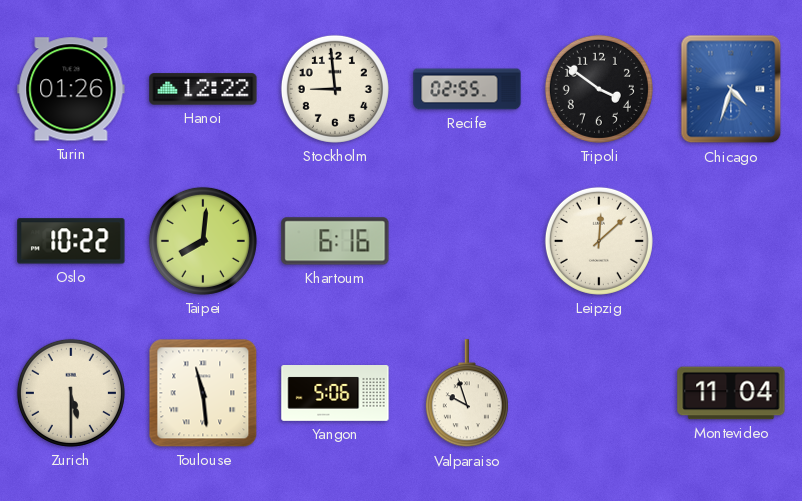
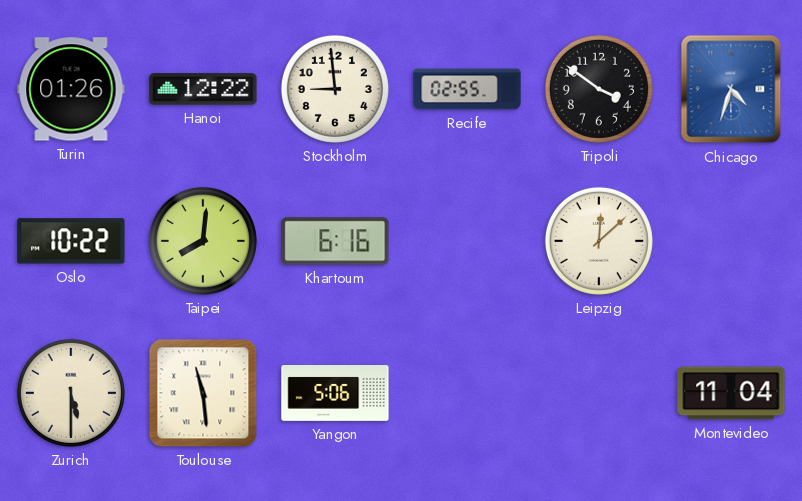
Valparaiso: 9:57 -> none (467, 394)
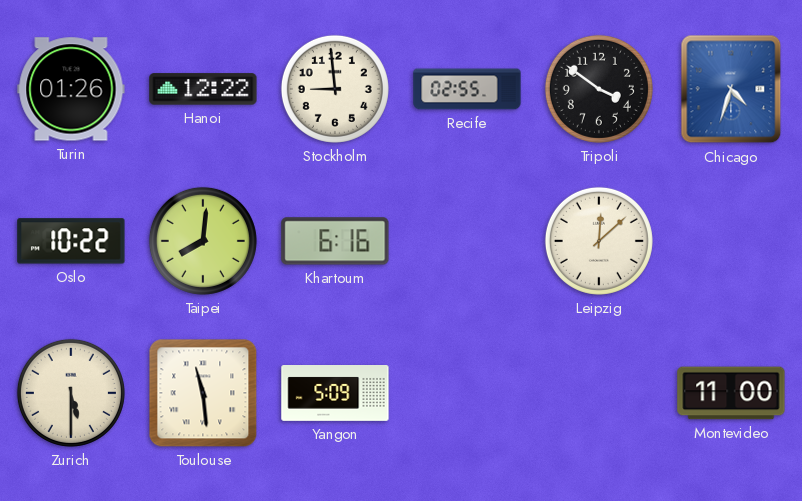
Yangon: 5:06 -> 5:09 (335, 394)
Montevideo: 11:04 -> 11:00 (731, 393)
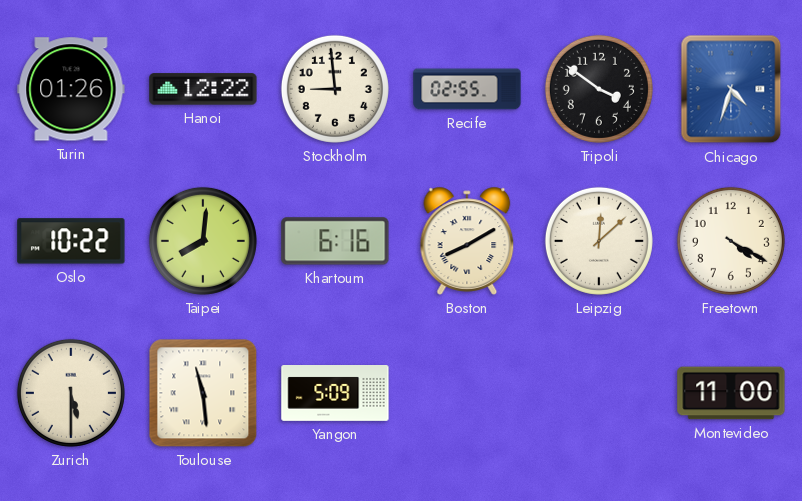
Boston: none -> 8:10 (467, 241)
Freetown: none -> 4:20 (731, 241)
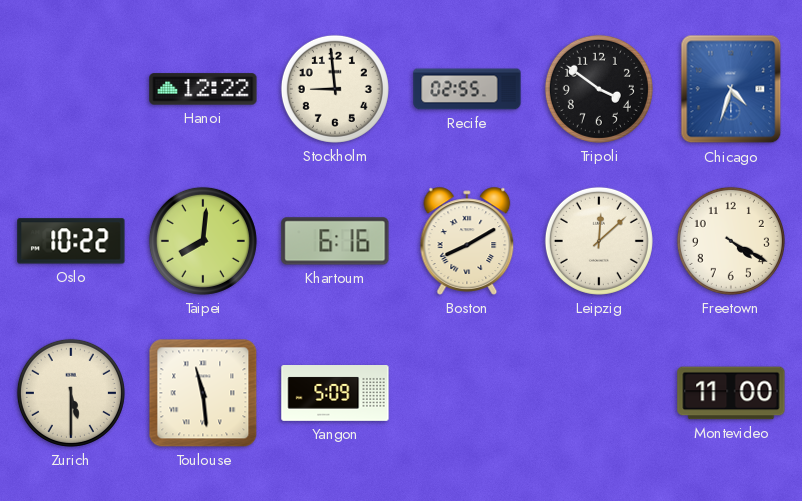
Turin: 01:26 -> none (71, 89)
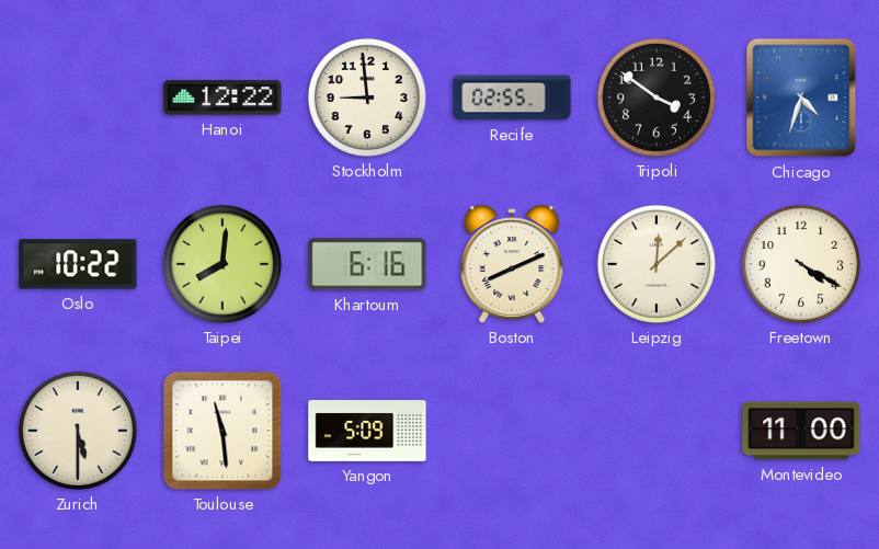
Boston: 8:10 -> 8:11 (512, 264)
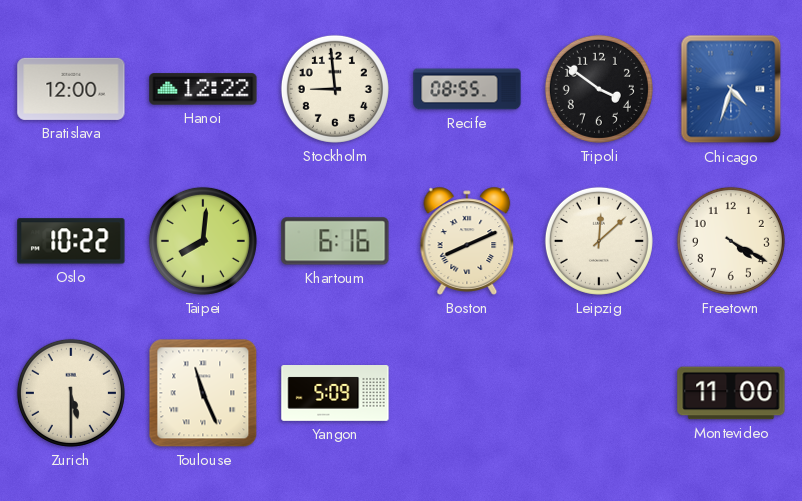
Bratislava: none -> 12:00 (71, 89)
Recife: 02:55 -> 08:55 (467, 89)
Toulouse: 11:29 -> 11:26 (203, 393)
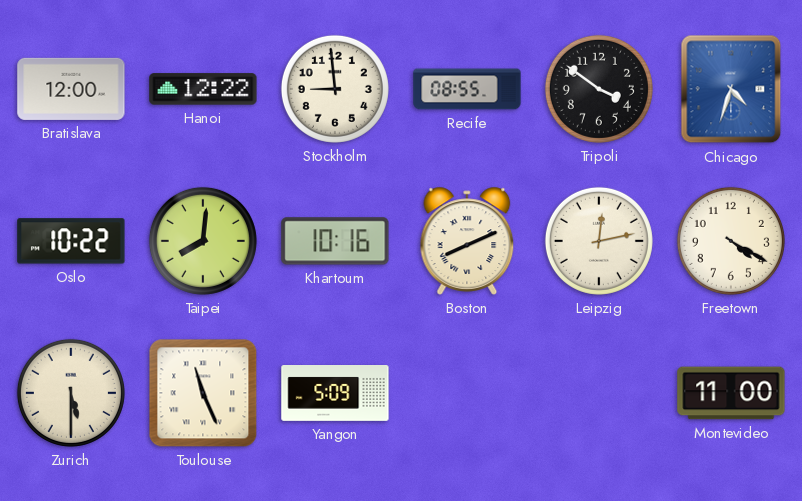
Khartoum: 6:16 -> 10:16 (335, 241)
Leipzig: 12:08 -> 12:13 (599, 241)
